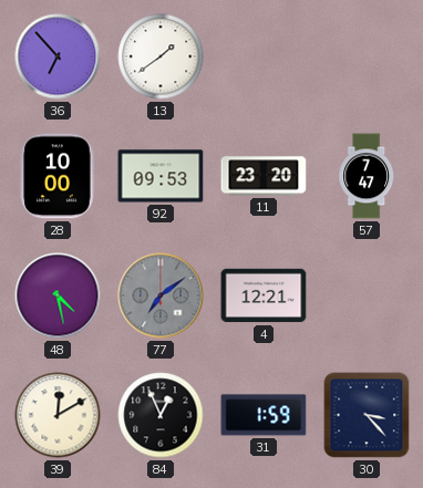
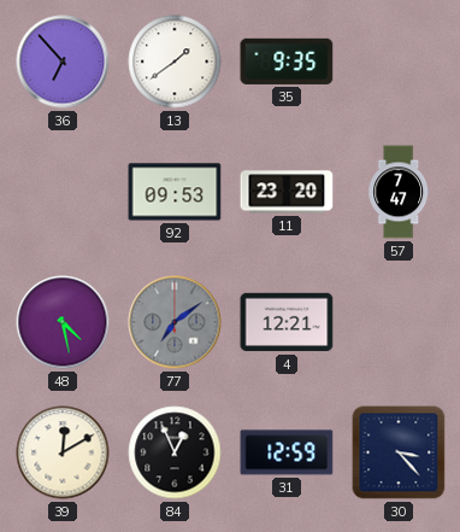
35: none -> 9:35 (287, 62)
28: 10:00 -> none (58, 176)
31: 1:59 -> 12:59 (287, 452)
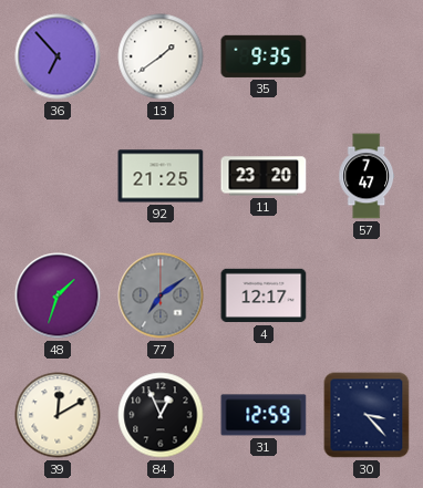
92: 09:53 -> 21:25 (161, 176)
48: 4:28 -> 1:33 (58, 295)
4: 12:21 -> 12:17 (264, 295)
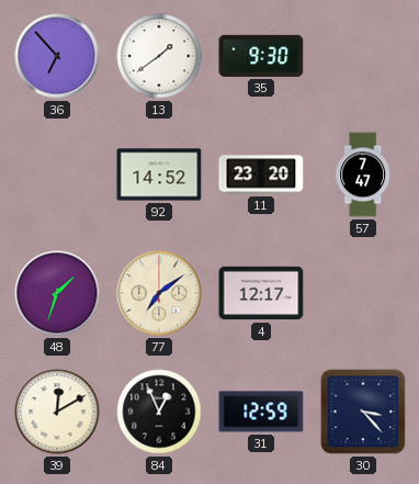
35: 9:35 -> 9:30 (261, 56)
92: 21:25 -> 14:52 (159, 175)
77 dial: grey -> cream (159, 293)
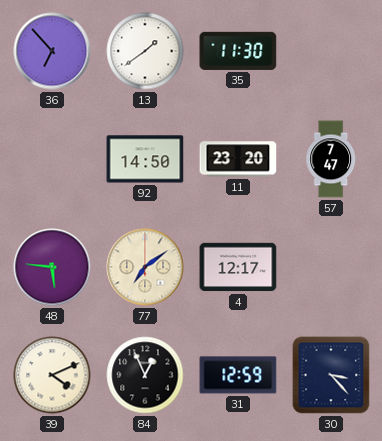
35: 9:30 -> 11:30 (238, 51)
92: 14:52 -> 14:50 (145, 159)
48: 1:33 -> 5:46 (52, 267)
39: 12:10 -> 4:11 (52, 375)
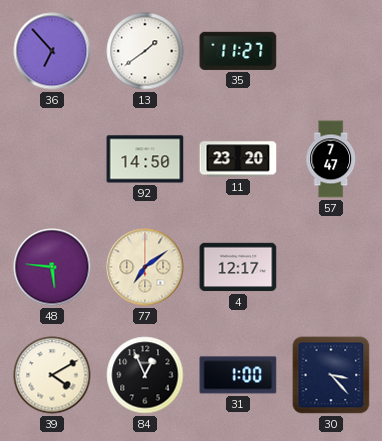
35: 11:30 -> 11:27 (238, 51)
39: 4:11 -> 4:10 (52, 375)
31: 12:59 -> 1:00 (238, 375)
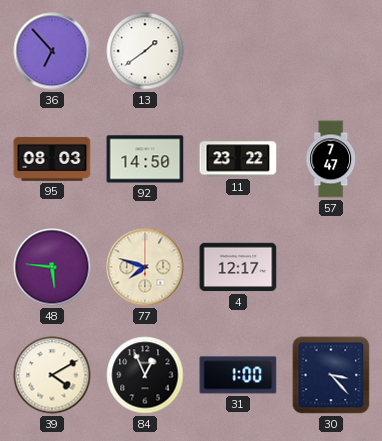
35: 11:27 -> none (238, 51)
95: none -> 08:03 (52, 159)
11: 23:20 -> 23:22 (238, 159)
77: 7:09 -> 7:48 (145, 267)
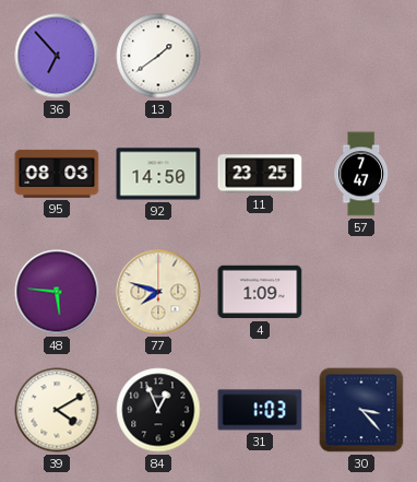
11: 23:22 -> 23:25 (260, 174)
4: 12:17 -> 1:09 (260, 292)
31: 1:00 -> 1:03 (260, 410)
